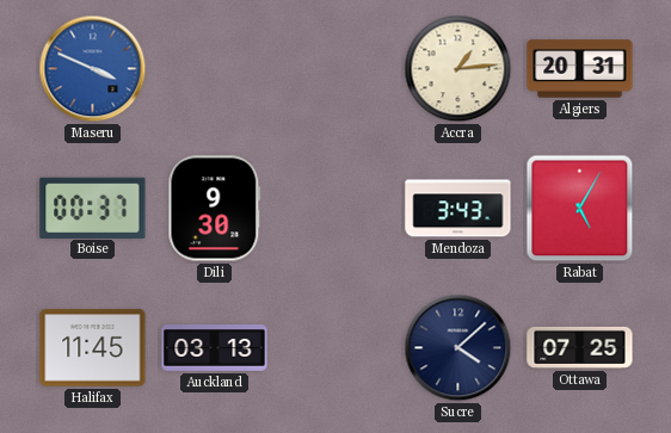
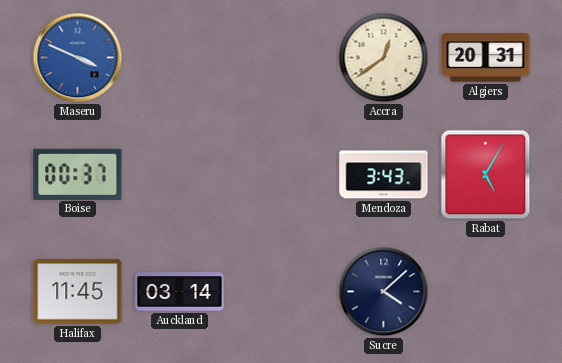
Accra: 1:14 -> 12:39 (384, 58)
Dili: 9:30 -> none (215, 209)
Auckland: 03:13 -> 03:14 (180, 292)
Ottawa: 07:25 -> none (580, 347)
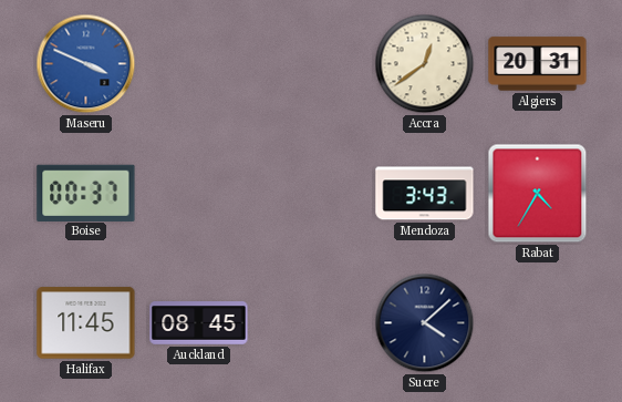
Rabat: 5:05 -> 4:35 (538, 194)
Auckland: 03:14 -> 08:45 (199, 323)
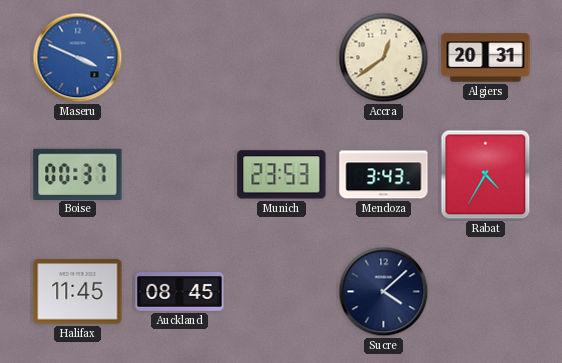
Munich: none -> 23:53 (282, 175)
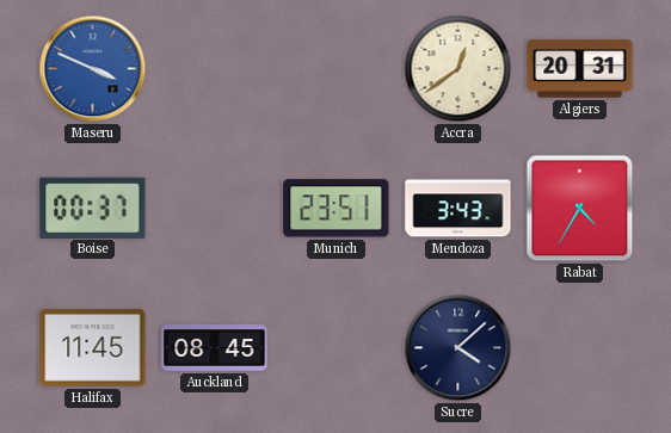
Munich: 23:53 -> 23:51 (337, 209)
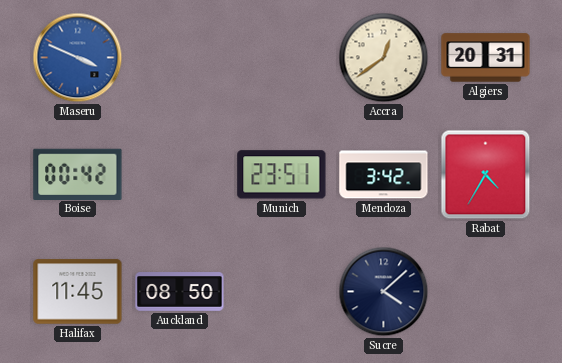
Boise: 00:37 -> 00:42 (78, 174)
Mendoza: 3:43 -> 3:42 (384, 175)
Auckland: 08:45 -> 08:50 (180, 292)
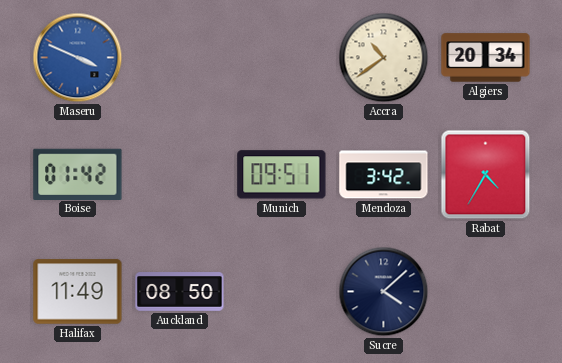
Accra: 12:39 -> 10:39 (384, 58)
Algiers: 20:31 -> 20:34 (486, 58)
Boise: 00:42 -> 01:42 (78, 174)
Munich: 23:51 -> 09:51 (282, 175)
Halifax: 11:45 -> 11:49 (78, 292)
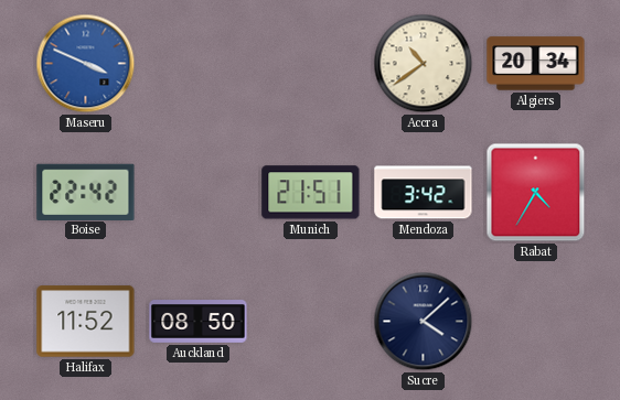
Boise: 01:42 -> 22:42 (86, 192)
Munich: 09:51 -> 21:51 (311, 193)
Halifax: 11:49 -> 11:52 (86, 322)
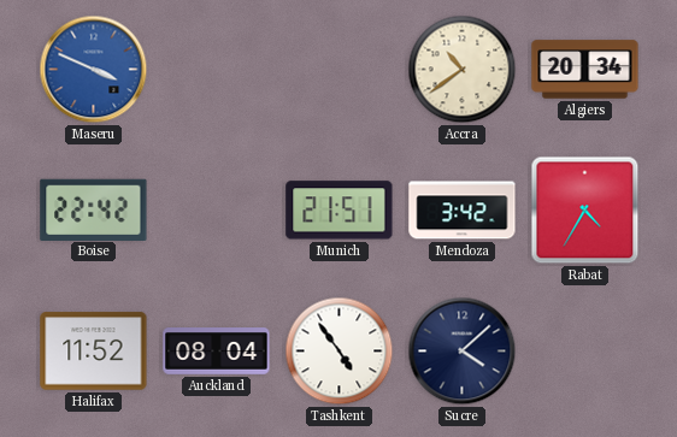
Auckland: 08:50 -> 08:04 (217, 352)
Tashkent: none -> 4:54 (340, 352)
